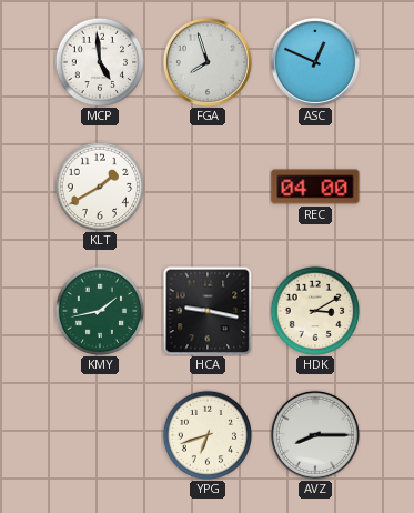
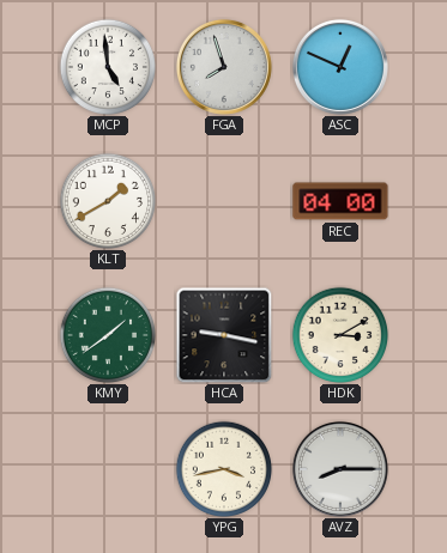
KMY: 1:43 -> 1:39 (107, 334)
YPG: 6:42 -> 3:43 (223, 468)
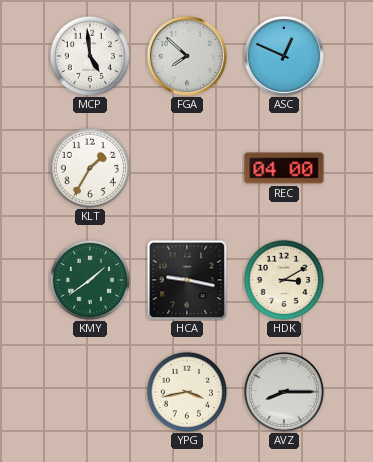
FGA: 7:57 -> 7:52 (187, 56)
KLT: 1:40 -> 1:35 (89, 167)
